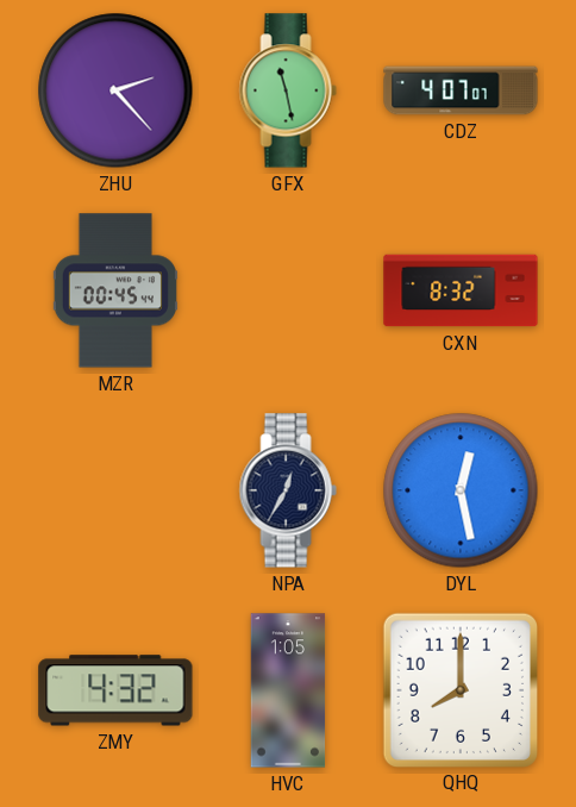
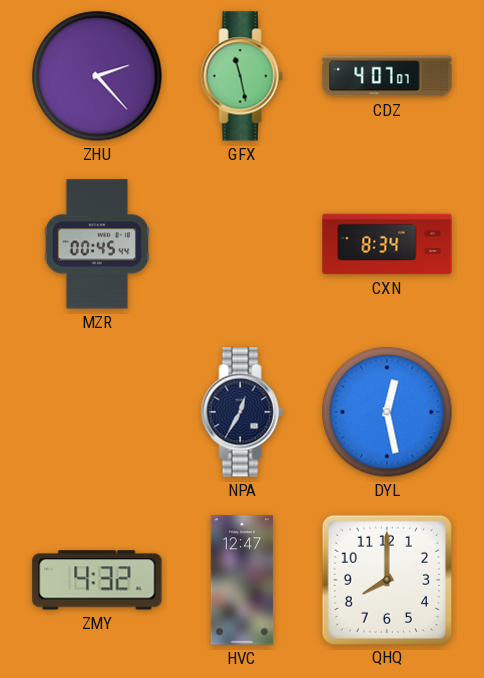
CXN: 8:32 -> 8:34 (387, 244)
HVC: 1:05 -> 12:47 (242, 580)
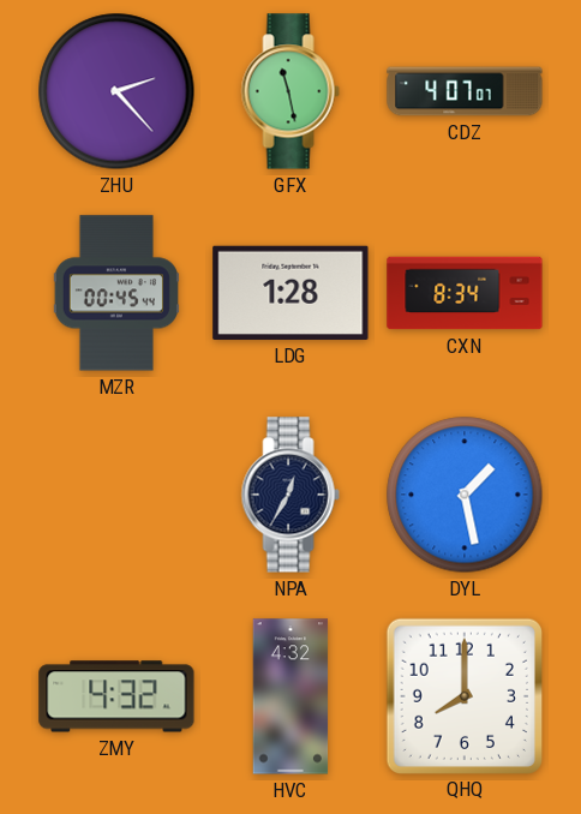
LDG: none -> 1:28 (290, 293)
DYL: 12:28 -> 1:28 (465, 495)
HVC: 12:47 -> 4:32 (290, 696)
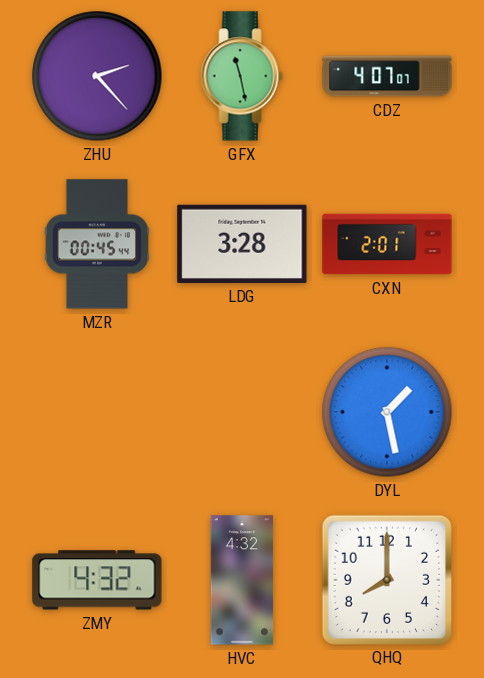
LDG: 1:28 -> 3:28 (242, 244)
CXN: 8:34 -> 2:01 (387, 244)
NPA: 12:35 -> none (290, 495)
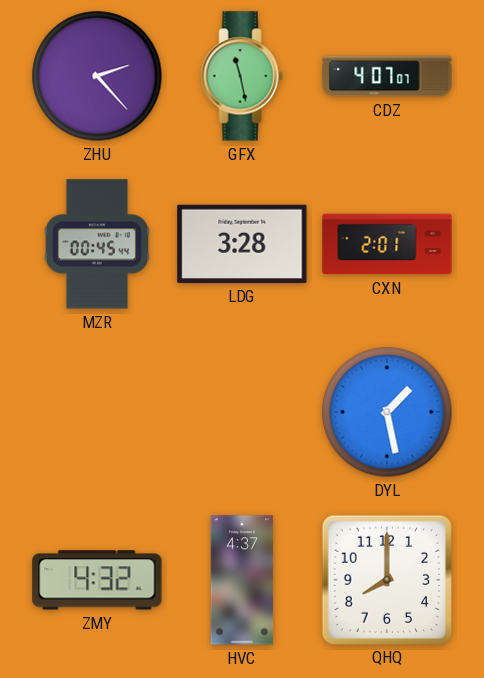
HVC: 4:32 -> 4:37 (242, 580)
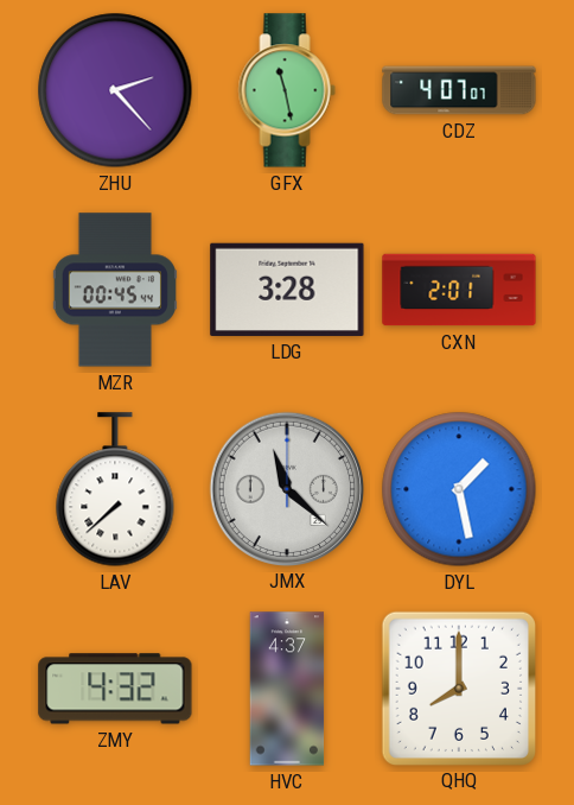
LAV: none -> 7:38 (115, 489)
JMX: none -> 11:22 (286, 488)
